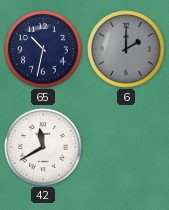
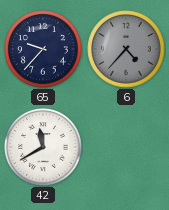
65: 10:32 -> 9:37 (43, 49)
6: 2:00 -> 4:37 (126, 49)
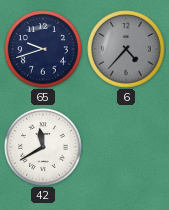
65: 9:37 -> 9:42 (43, 49)
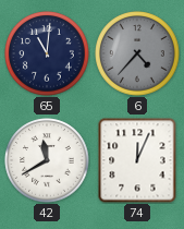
65: 9:42 -> 11:01 (47, 53)
74: none -> 12:04 (137, 160)
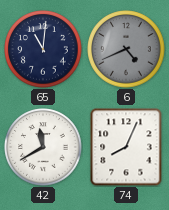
6: 4:37 -> 4:41 (126, 49)
74: 12:04 -> 8:04 (126, 147)
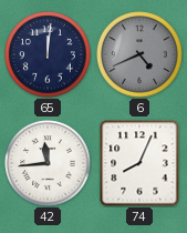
65: 11:01 -> 12:01 (48, 54)
42: 11:40 -> 11:44 (48, 163)
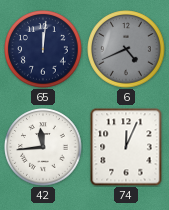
74: 8:04 -> 12:04 (126, 147)
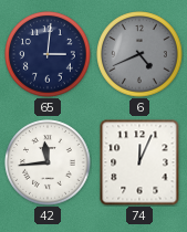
65: 12:01 -> 3:01 (48, 54)
